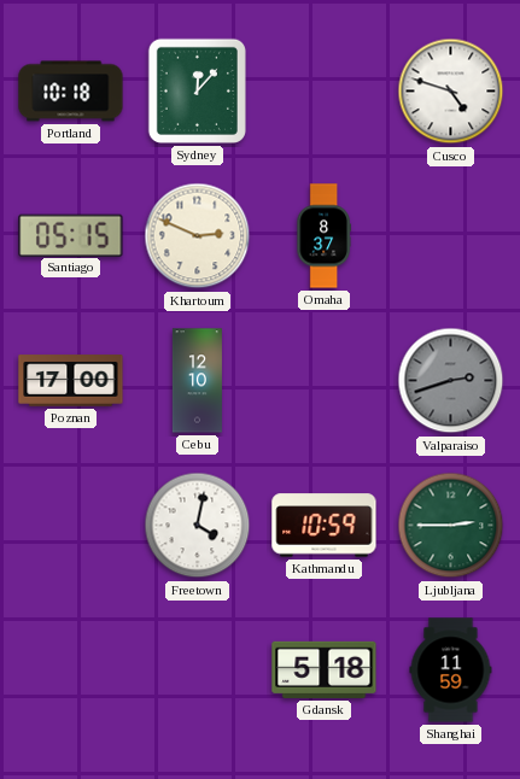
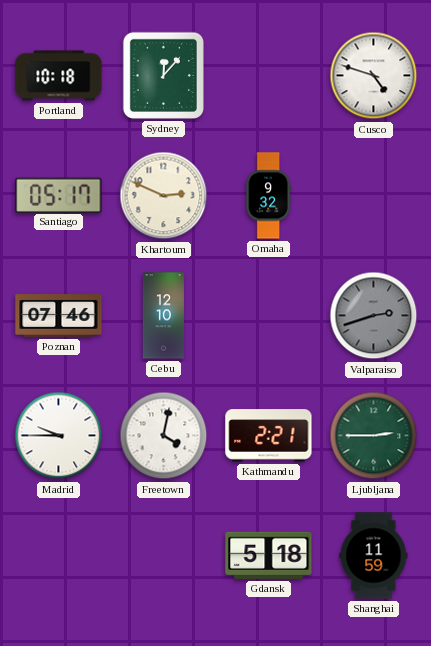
Santiago: 05:15 -> 05:17 (59, 195)
Omaha: 8:37 -> 9:32 (268, 196)
Poznan: 17:00 -> 07:46 (59, 316)
Madrid: none -> 9:45 (59, 436)
Kathmandu: 10:59 -> 2:21 (269, 436)
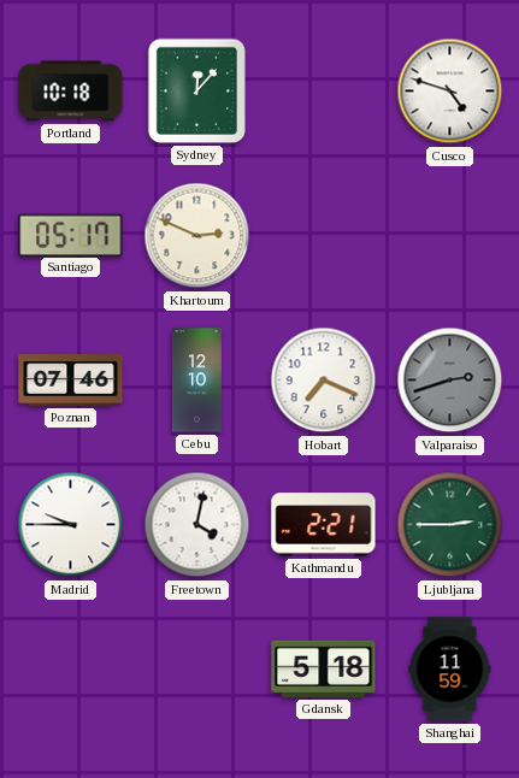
Omaha: 9:32 -> none (268, 196)
Hobart: none -> 7:19 (324, 381)
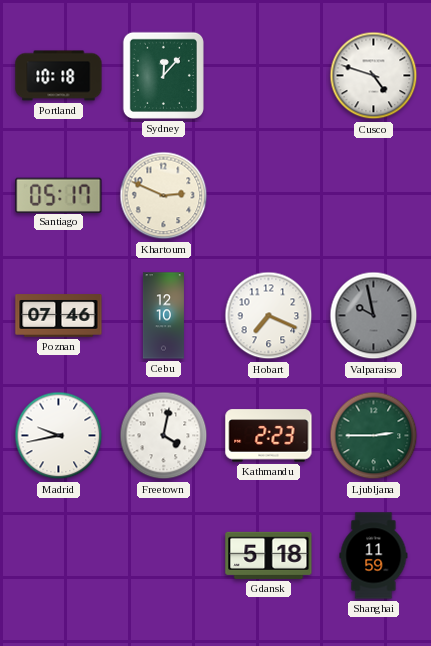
Valparaiso: 2:42 -> 9:58 (374, 316)
Madrid: 9:45 -> 9:43 (59, 436)
Kathmandu: 2:21 -> 2:23 (269, 436)
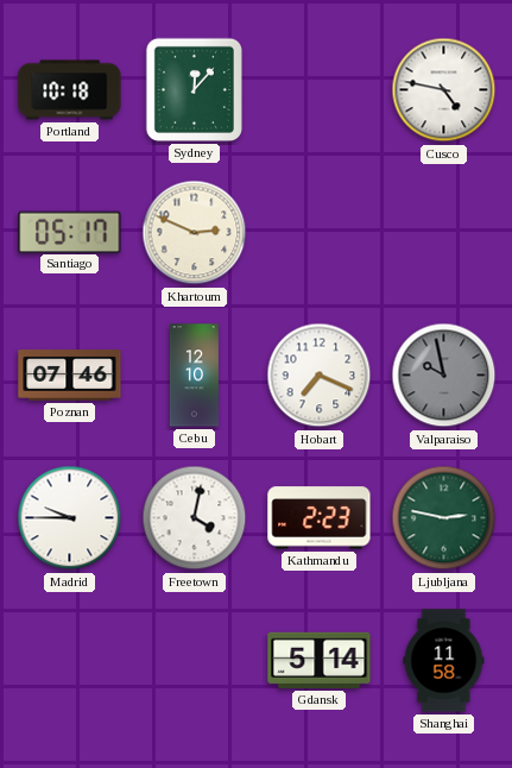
Cusco: 4:48 -> 4:47 (444, 90)
Madrid: 9:43 -> 9:45 (70, 518)
Ljubljana: 2:45 -> 2:47 (444, 518)
Gdansk: 5:18 -> 5:14 (320, 660)
Shanghai: 11:59 -> 11:58 (444, 661)
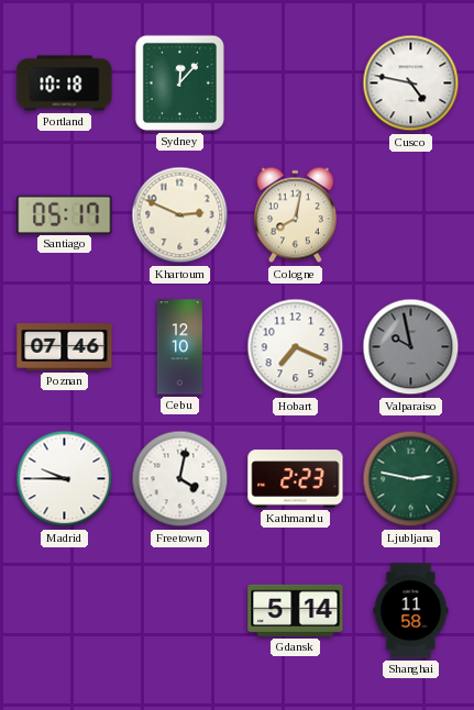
Cologne: none -> 8:02 (295, 215)
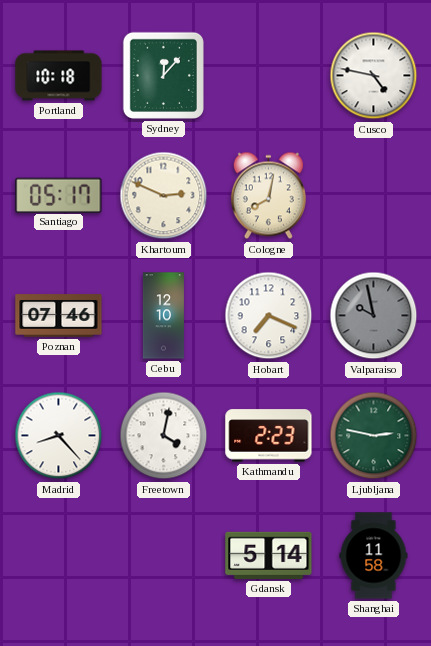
Madrid: 9:45 -> 8:23 (59, 436)
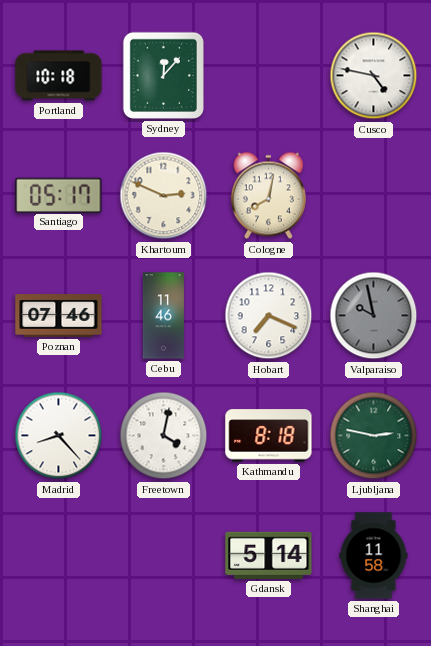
Cebu: 12:10 -> 11:46 (163, 316)
Kathmandu: 2:23 -> 8:18 (269, 436)
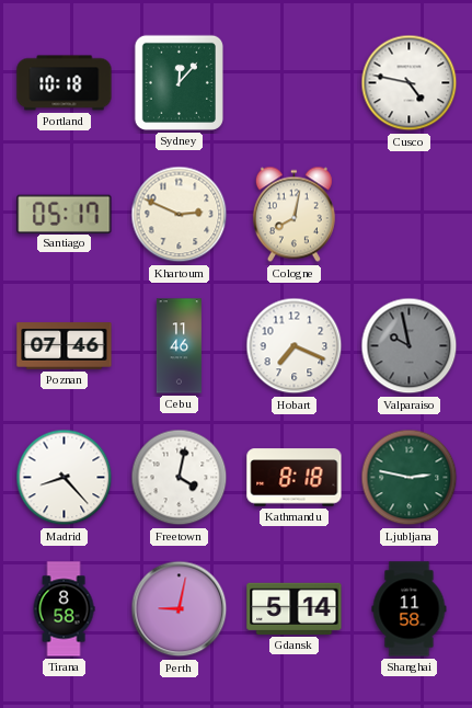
Tirana: none -> 8:58 (64, 609)
Perth: none -> 9:02 (180, 609)
